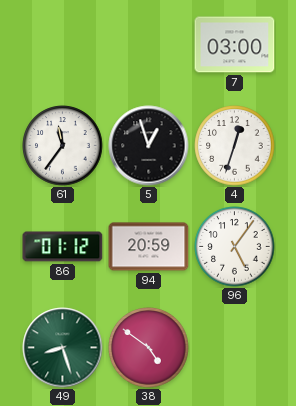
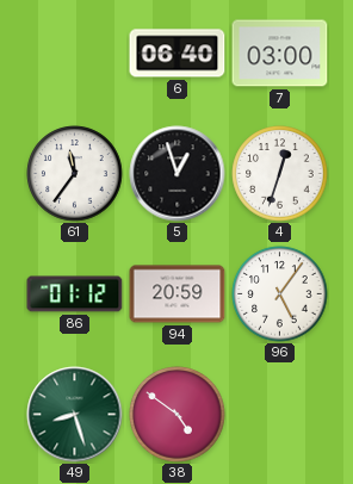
6: none -> 06:40 (178, 54)
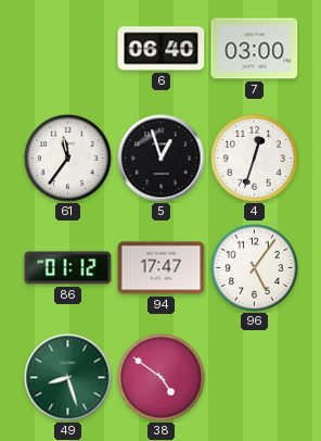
94: 20:59 -> 17:47 (162, 268)
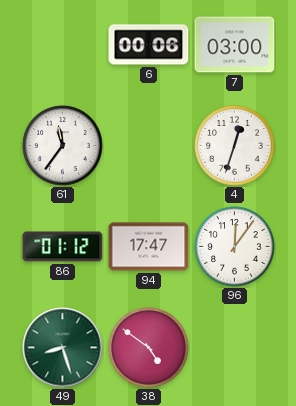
6: 06:40 -> 00:06 (149, 45)
5: 12:57 -> none (162, 159)
96: 5:06 -> 12:06 (235, 247)
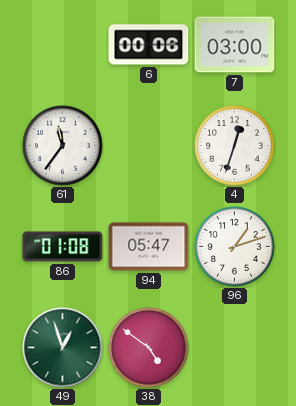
86: 01:12 -> 01:08 (63, 247)
94: 17:47 -> 05:47 (149, 247)
96: 12:06 -> 1:12 (235, 247)
49: 8:27 -> 12:57 (63, 348)
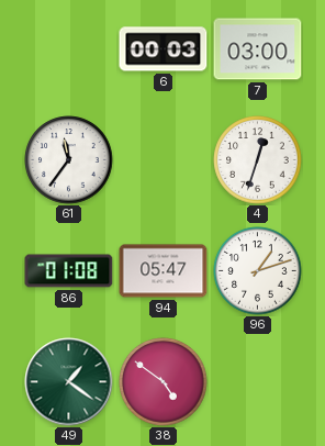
6: 00:06 -> 00:03 (164, 49)
49: 12:57 -> 1:21 (69, 382)
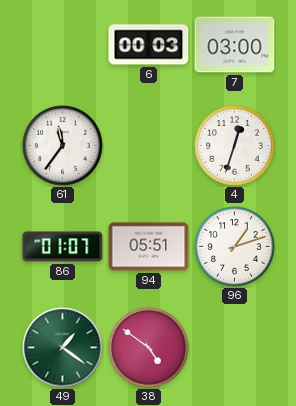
86: 01:08 -> 01:07 (63, 247)
94: 05:47 -> 05:51 (149, 247)
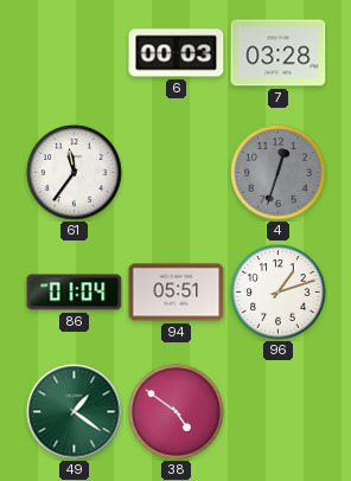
7: 03:00 -> 03:28 (279, 53)
4 dial: white -> grey (279, 173)
86: 01:07 -> 01:04 (75, 293)
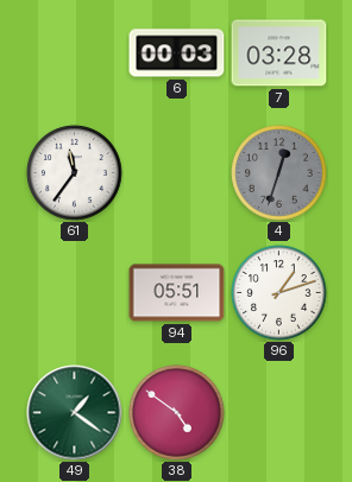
86: 01:04 -> none (75, 293)
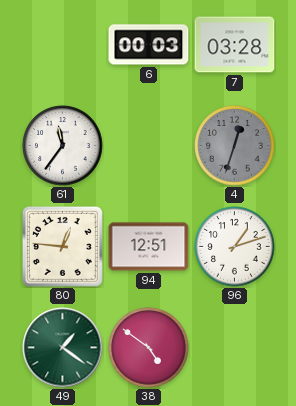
80: none -> 12:46 (62, 246)
94: 05:51 -> 12:51 (149, 247)
